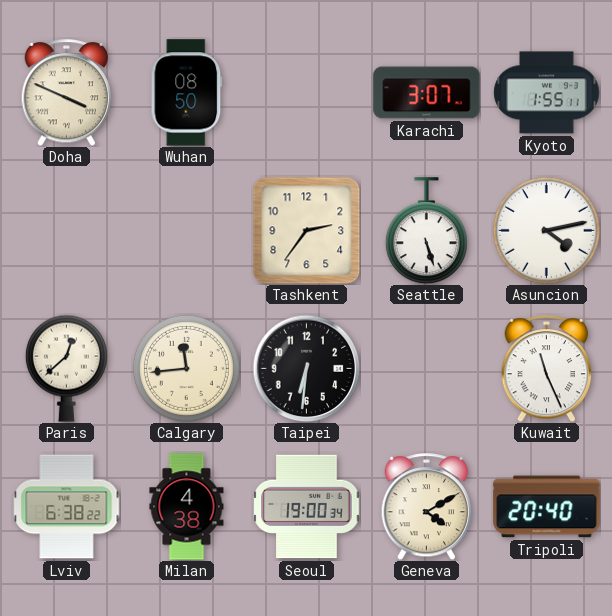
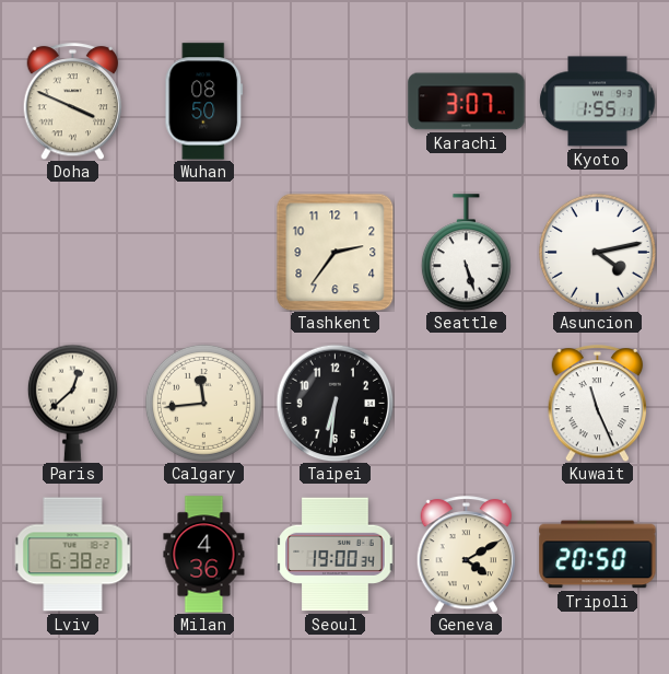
Milan: 4:38 -> 4:36 (204, 555)
Tripoli: 20:40 -> 20:50 (598, 555)
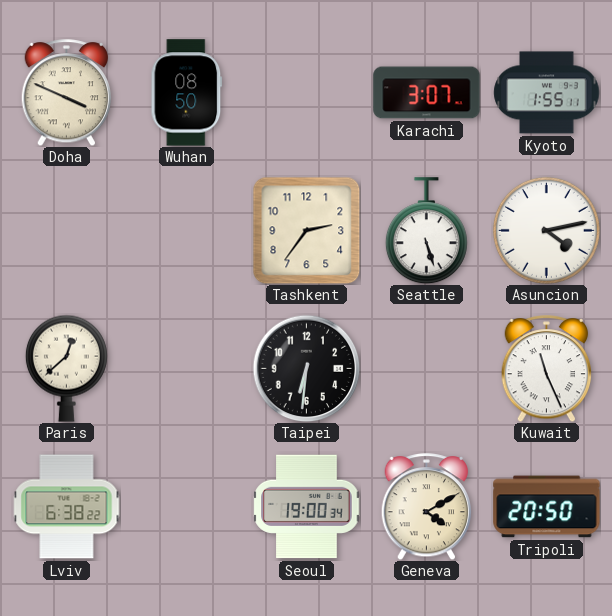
Calgary: 11:44 -> none (203, 403)
Milan: 4:36 -> none (204, 555)
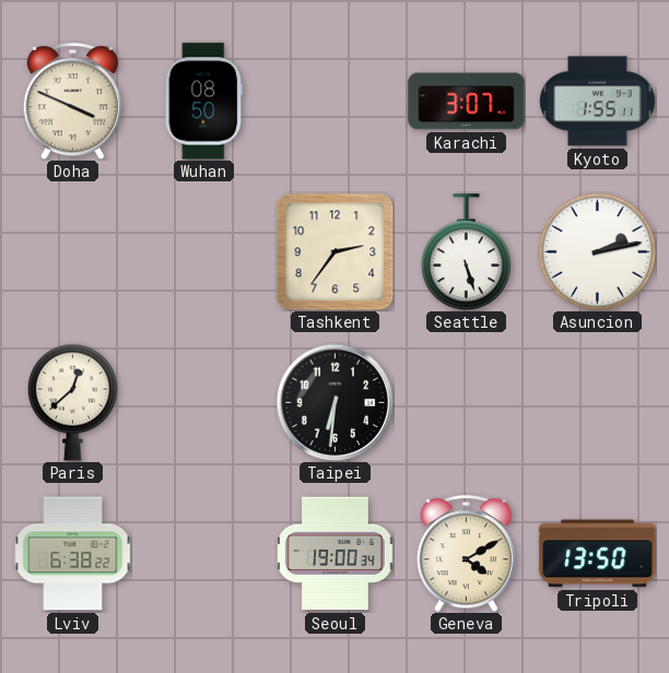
Asuncion: 4:13 -> 2:13 (597, 251)
Kuwait: 11:26 -> none (547, 369)
Tripoli: 20:50 -> 13:50 (598, 554)
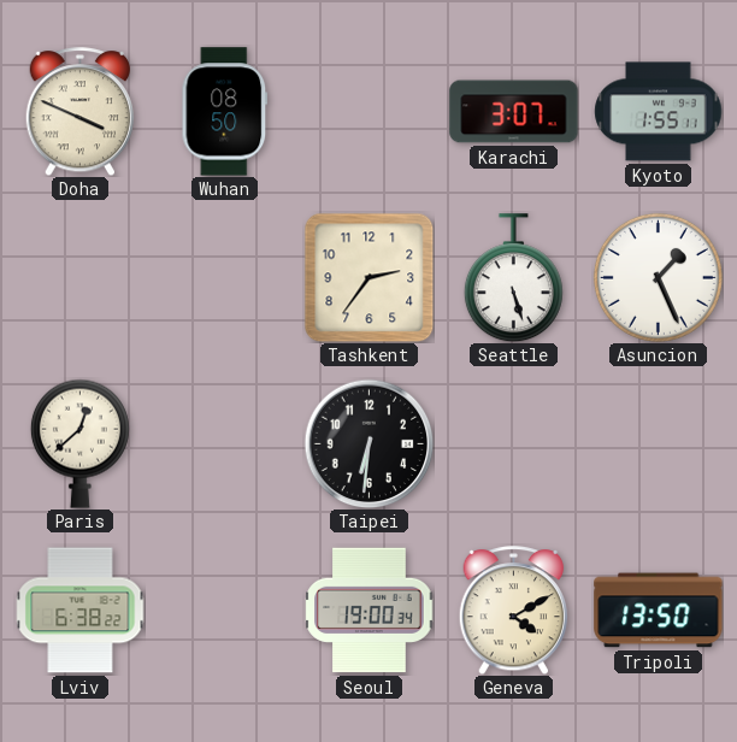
Asuncion: 2:13 -> 1:26 (658, 277)
